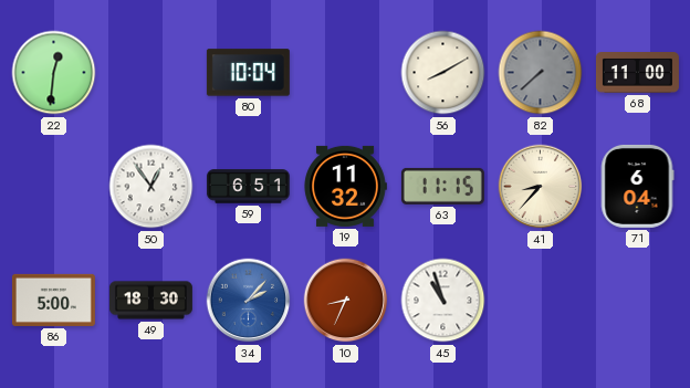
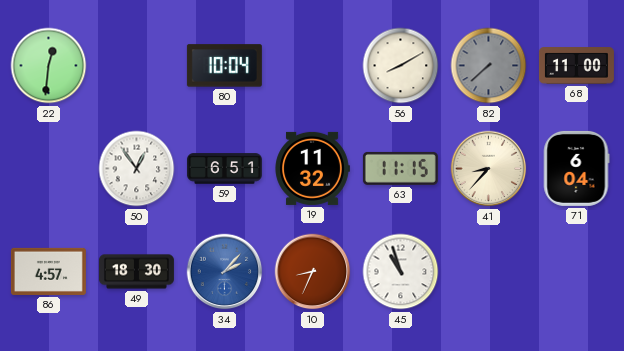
86: 5:00 -> 4:57 (48, 271)
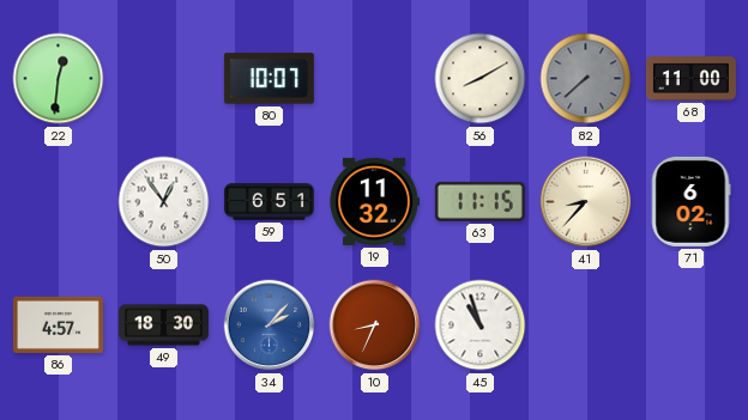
80: 10:04 -> 10:07 (269, 79)
71: 6:04 -> 6:02 (690, 201)
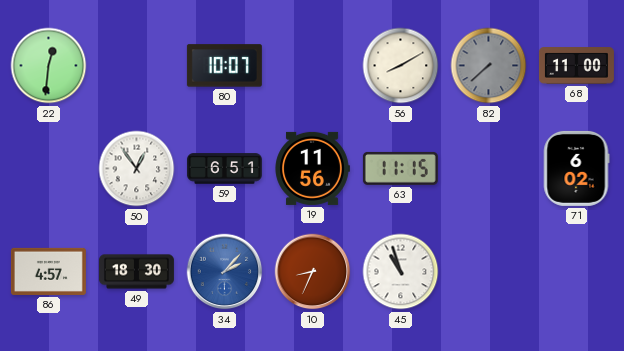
19: 11:32 -> 11:56 (312, 168)
41: 8:37 -> none (586, 202)
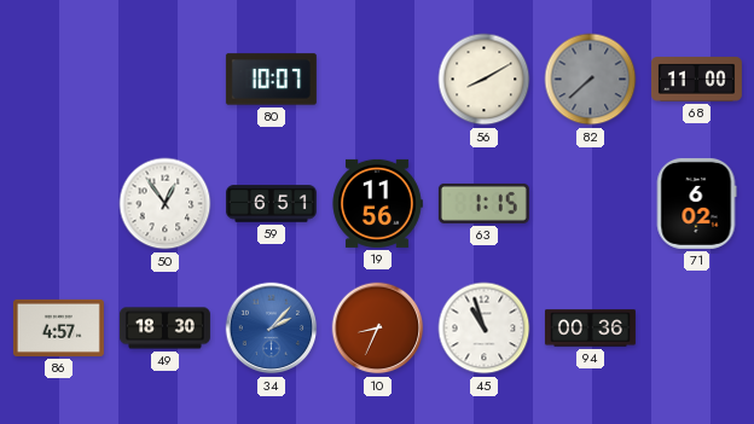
22: 12:31 -> none (49, 66)
63: 11:15 -> 1:15 (483, 203)
94: none -> 00:36 (590, 329)
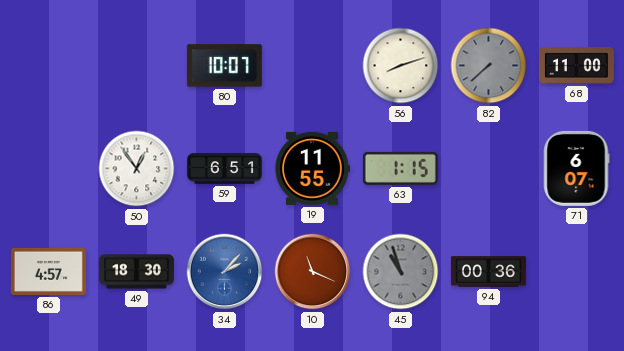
56: 8:10 -> 8:12 (401, 66)
19: 11:56 -> 11:55 (312, 168)
71: 6:02 -> 6:07 (576, 168)
10: 8:34 -> 11:19 (313, 272)
45 dial: white -> grey (401, 272)
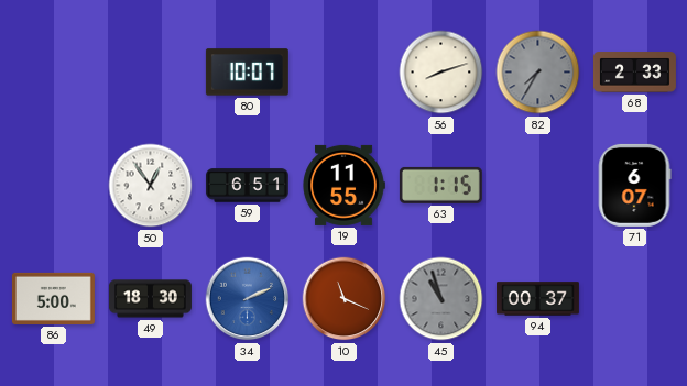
82: 7:38 -> 7:35 (538, 73)
68: 11:00 -> 2:33 (634, 73)
86: 4:57 -> 5:00 (53, 298)
34: 2:07 -> 2:11 (248, 299)
94: 00:36 -> 00:37 (537, 299)
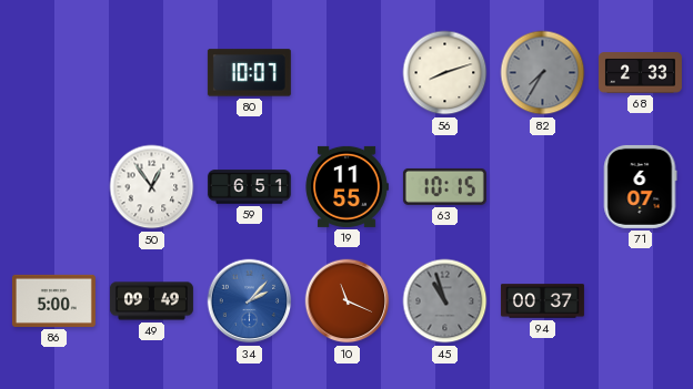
63: 1:15 -> 10:15 (444, 186)
49: 18:30 -> 09:49 (151, 301)
34: 2:11 -> 2:07 (250, 301)
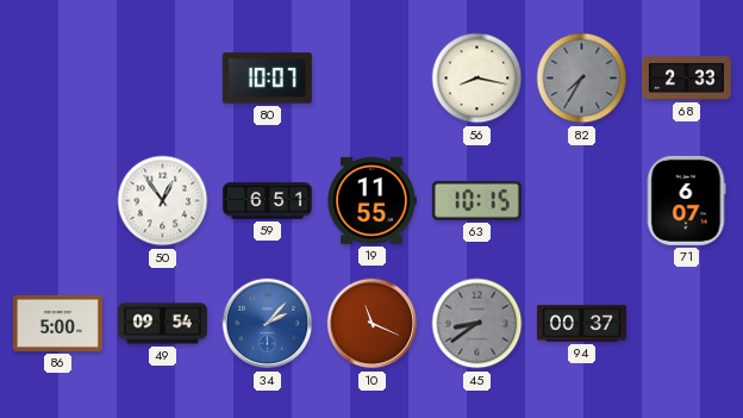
56: 8:12 -> 8:17 (477, 79)
49: 09:49 -> 09:54 (162, 324)
45: 10:57 -> 8:39 (477, 324)
